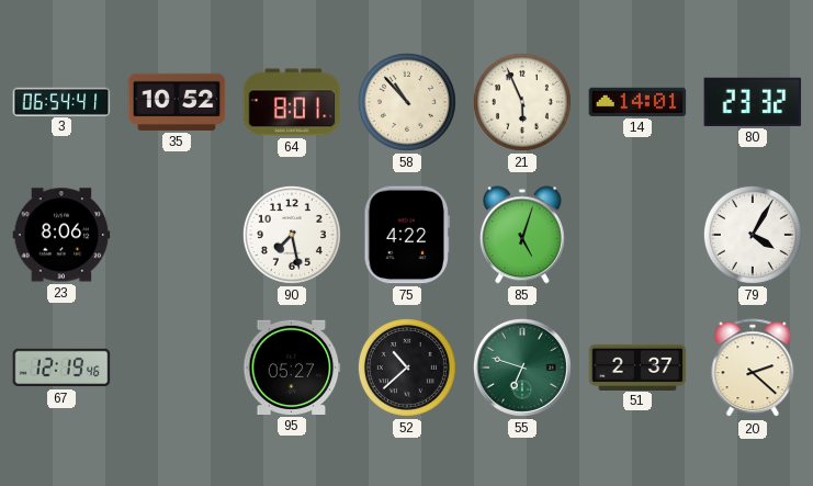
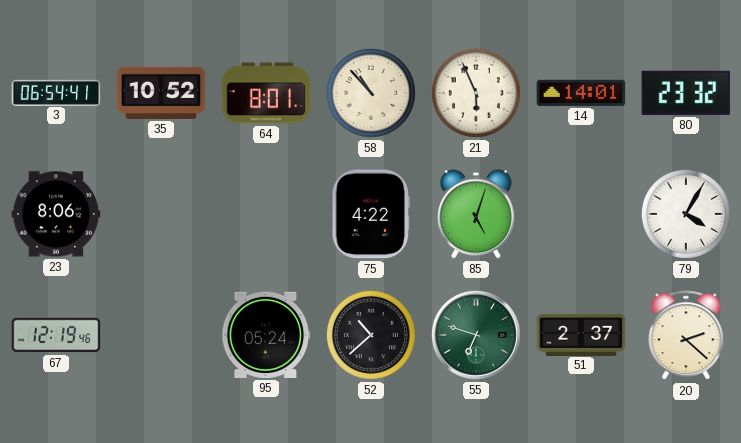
90: 7:28 -> none (292, 235)
95: 05:27 -> 05:24 (266, 335)
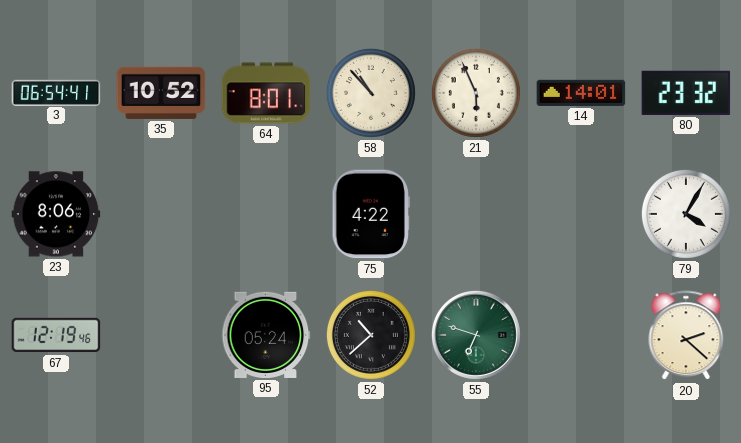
85: 5:03 -> none (476, 214)
51: 2:37 -> none (581, 334)
